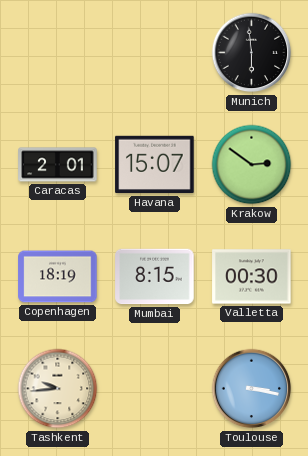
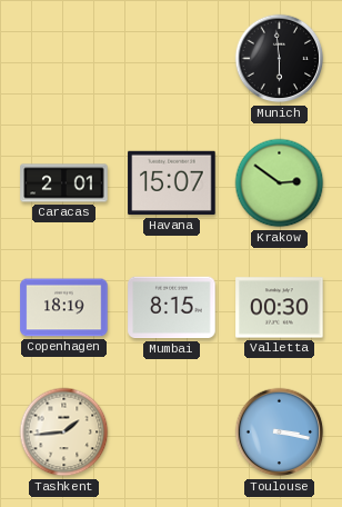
Tashkent: 9:44 -> 1:44 (64, 433)
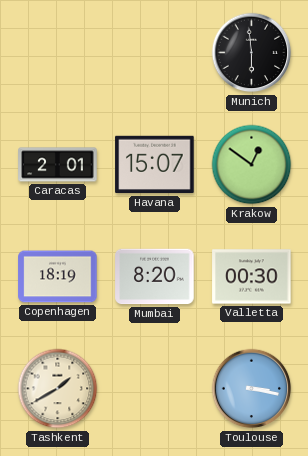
Krakow: 2:51 -> 12:51 (252, 165)
Mumbai: 8:15 -> 8:20 (155, 277)
Tashkent: 1:44 -> 1:40 (58, 389)
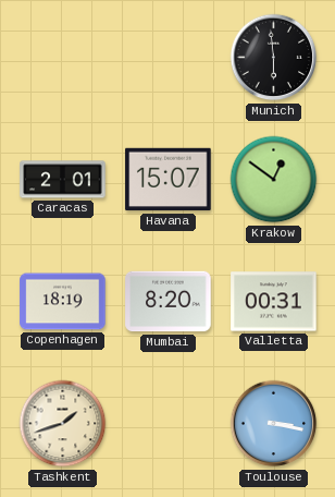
Valletta: 00:30 -> 00:31 (274, 302)
Tashkent: 1:40 -> 1:42 (63, 424)
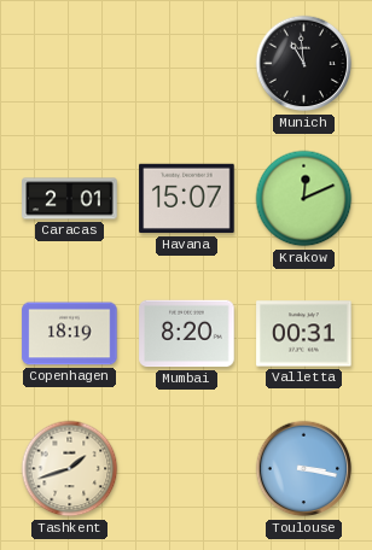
Munich: 5:59 -> 10:59 (304, 64)
Krakow: 12:51 -> 12:11 (304, 199)
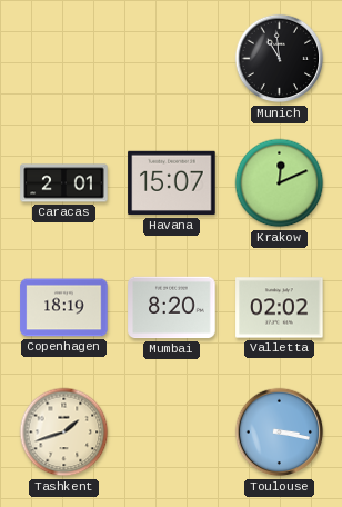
Valletta: 00:31 -> 02:02 (280, 308)
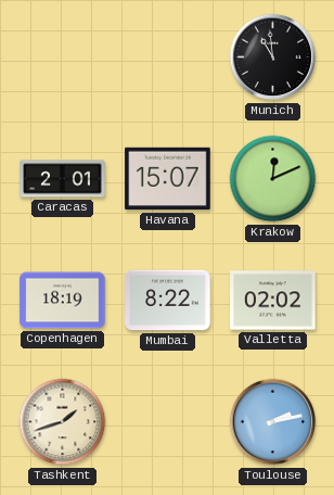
Mumbai: 8:20 -> 8:22 (168, 301)
Toulouse: 3:17 -> 2:13 (273, 422)
